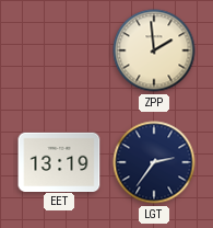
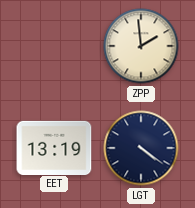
LGT: 2:36 -> 4:21 (141, 148)
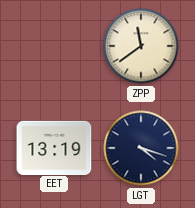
ZPP: 1:59 -> 11:39 (141, 46)
LGT: 4:21 -> 4:18 (141, 148)
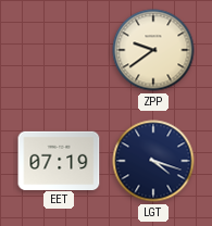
ZPP: 11:39 -> 9:39 (153, 50)
EET: 13:19 -> 07:19 (59, 160)
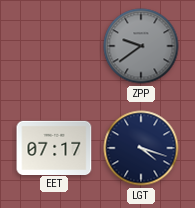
ZPP dial: cream -> grey (141, 46)
EET: 07:19 -> 07:17 (54, 147)
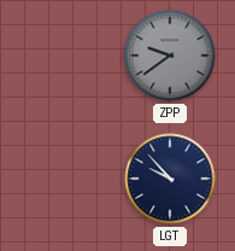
EET: 07:17 -> none (54, 147)
LGT: 4:18 -> 9:53 (170, 179)
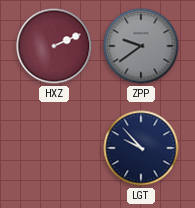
HXZ: none -> 2:11 (54, 46)
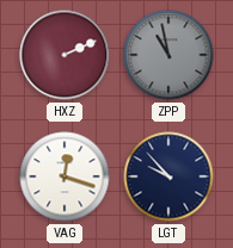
ZPP: 9:39 -> 10:58 (168, 55)
VAG: none -> 12:18 (65, 176)
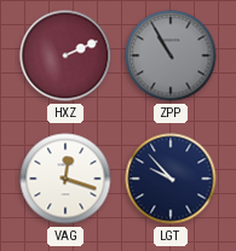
ZPP: 10:58 -> 10:55 (171, 56)
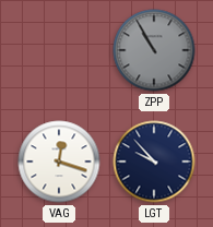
HXZ: 2:11 -> none (65, 56)
